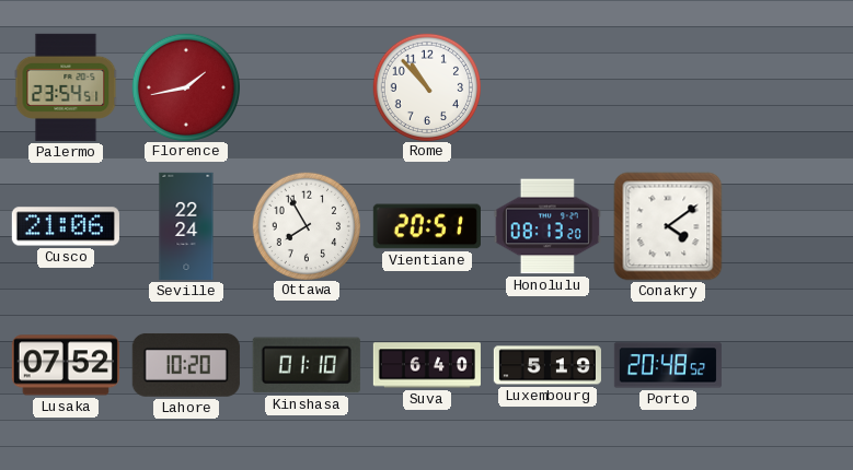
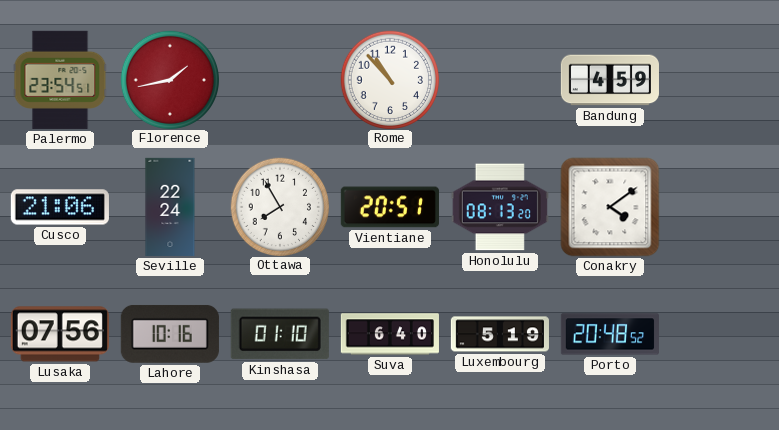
Bandung: none -> 4:59 (610, 80)
Lusaka: 07:52 -> 07:56 (60, 334)
Lahore: 10:20 -> 10:16 (170, 334)
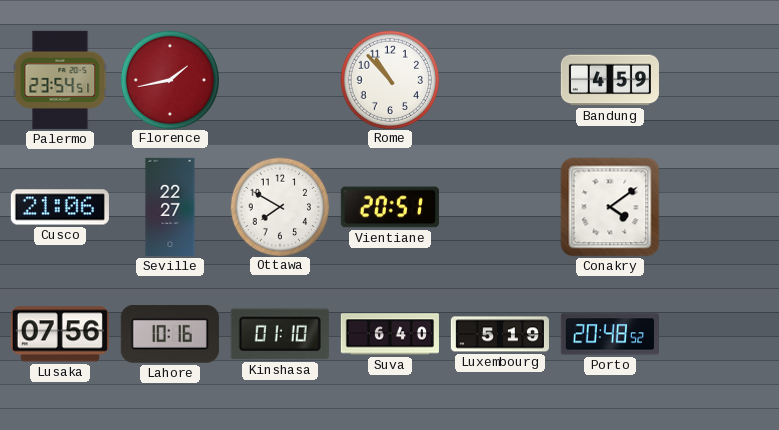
Seville: 22:24 -> 22:27 (170, 207)
Ottawa: 7:55 -> 7:50 (279, 206)
Honolulu: 08:13 -> none (500, 207)
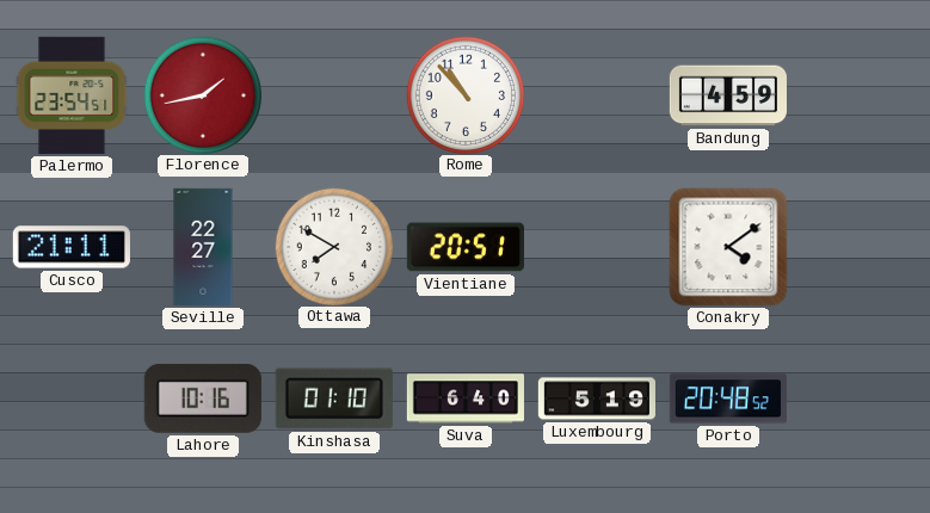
Cusco: 21:06 -> 21:11 (72, 247)
Lusaka: 07:56 -> none (60, 334)
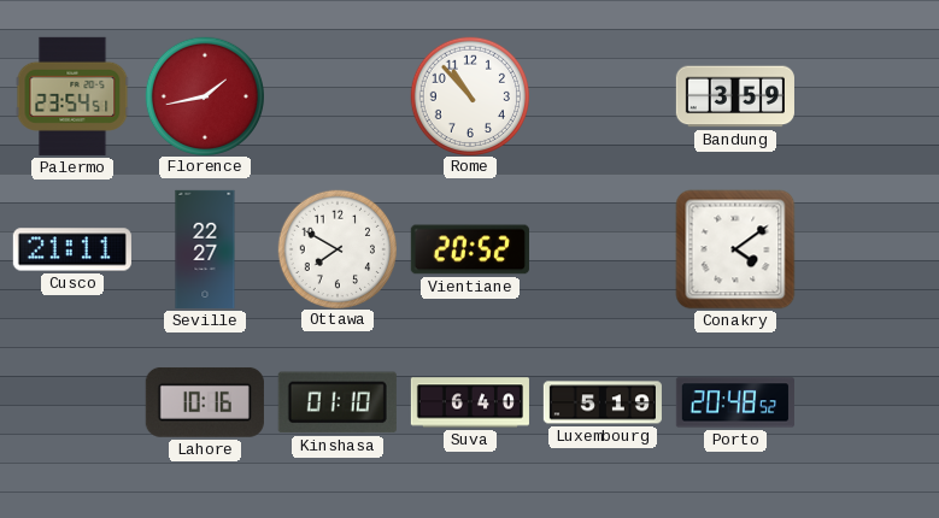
Bandung: 4:59 -> 3:59 (735, 96)
Vientiane: 20:51 -> 20:52 (470, 249)
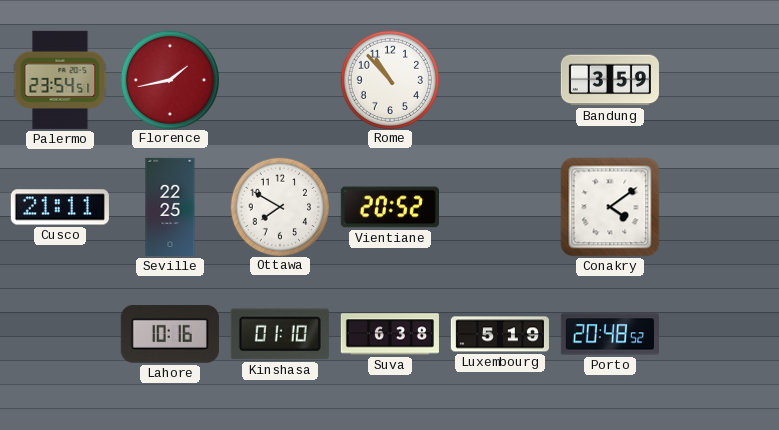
Seville: 22:27 -> 22:25 (170, 207)
Suva: 6:40 -> 6:38 (390, 334)
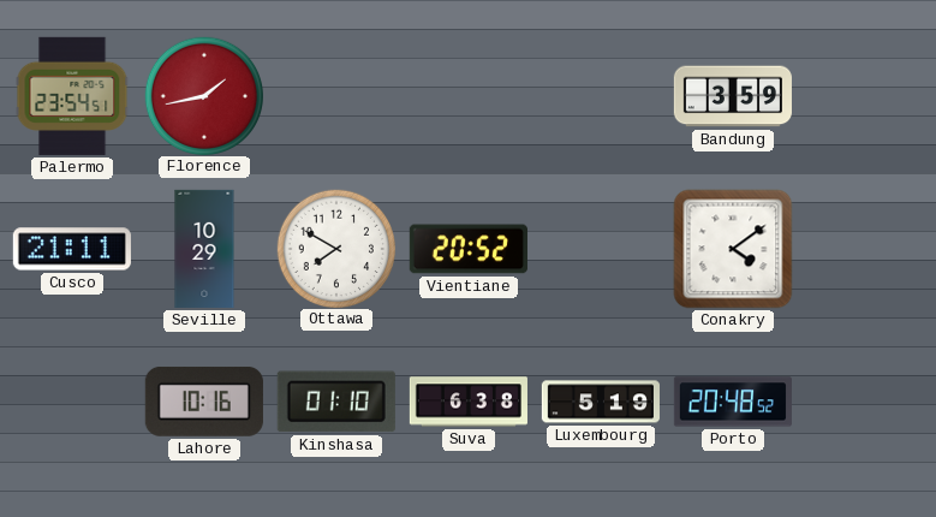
Rome: 10:53 -> none (389, 79)
Seville: 22:25 -> 10:29 (204, 249)
